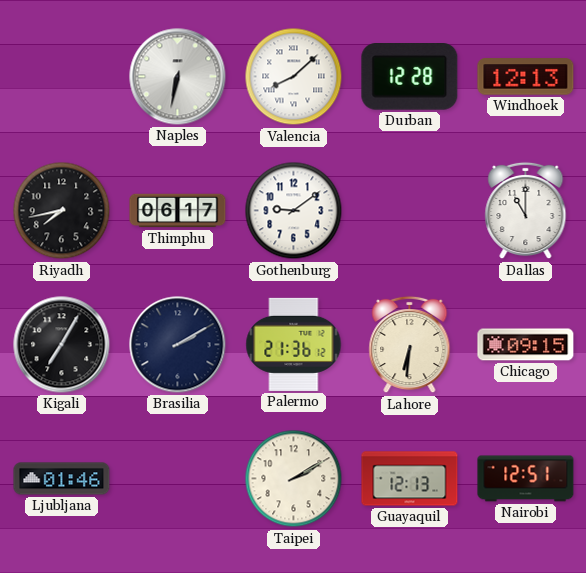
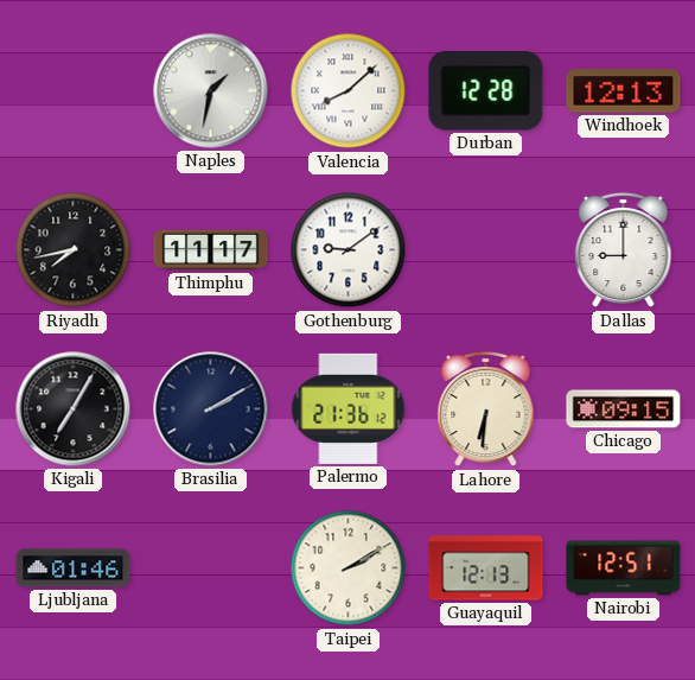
Naples: 6:32 -> 1:32 (211, 91)
Thimphu: 06:17 -> 11:17 (211, 250)
Dallas: 11:00 -> 9:00 (624, 250)
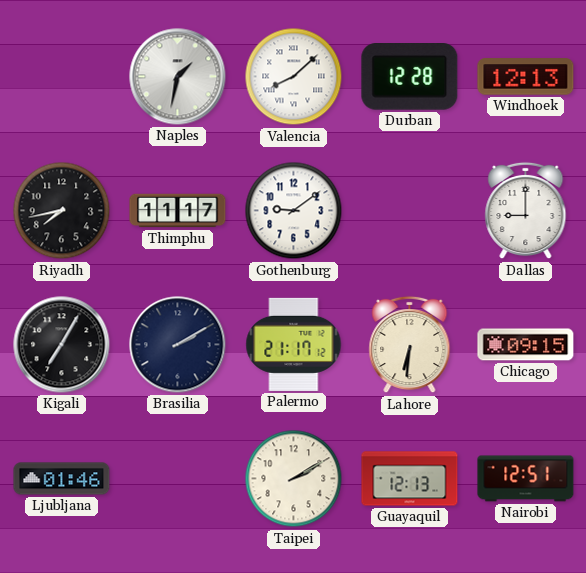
Palermo: 21:36 -> 21:17 (294, 344)
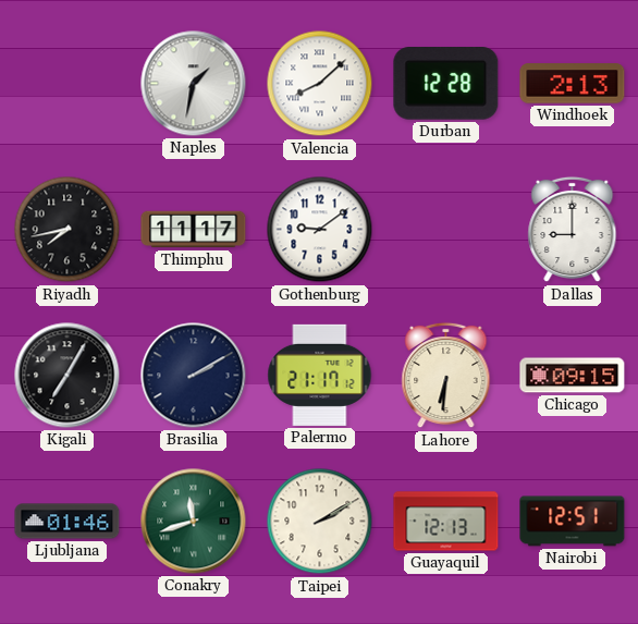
Windhoek: 12:13 -> 2:13 (573, 84)
Conakry: none -> 11:42 (194, 522)
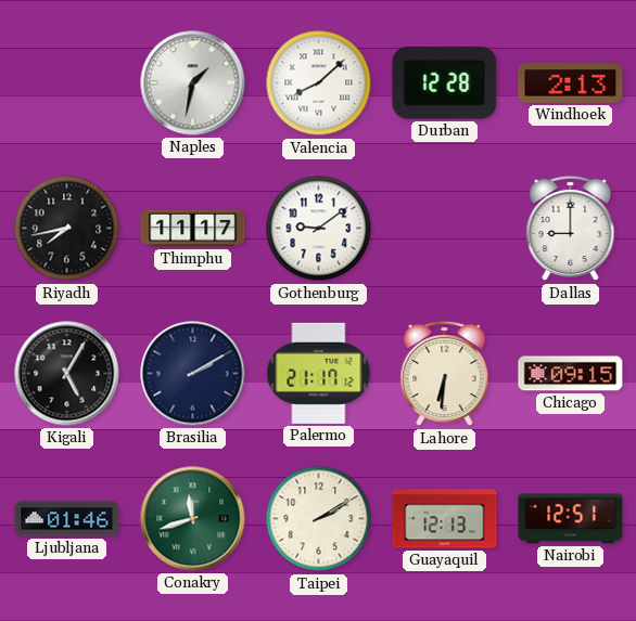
Kigali: 7:05 -> 5:05 (67, 374)
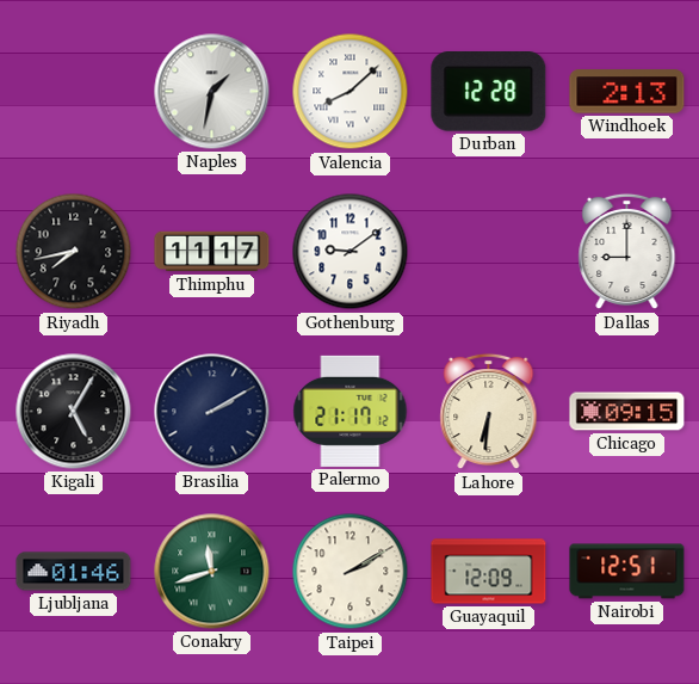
Guayaquil: 12:13 -> 12:09 (489, 572)
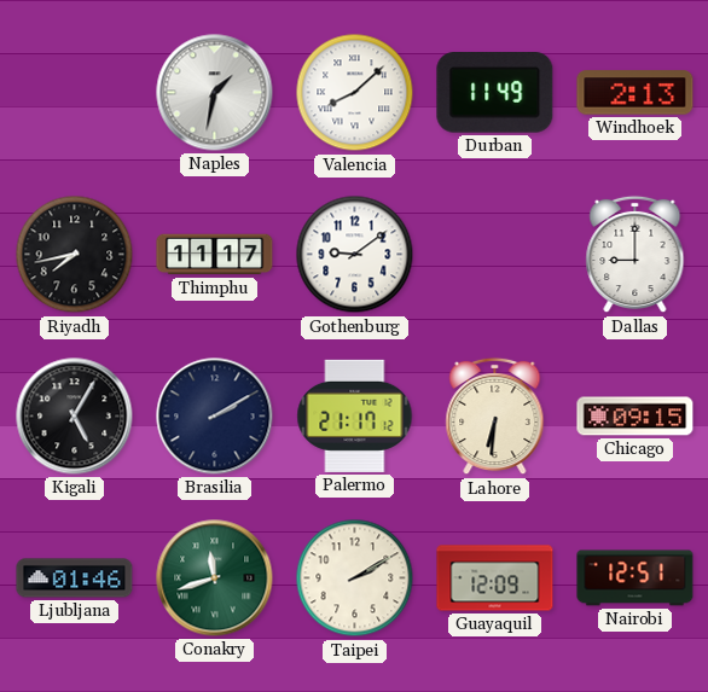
Durban: 12:28 -> 11:49 (495, 93)
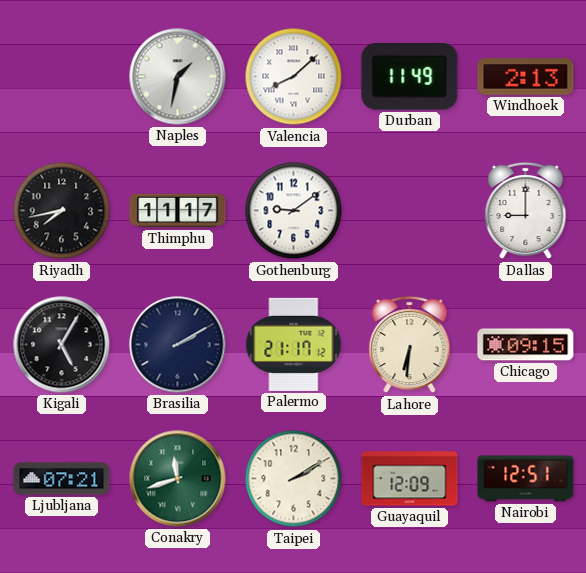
Ljubljana: 01:46 -> 07:21 (62, 479)
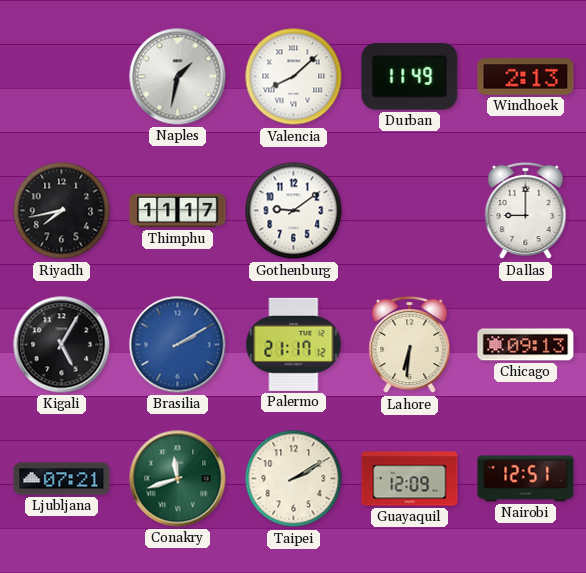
Brasilia dial: navy -> blue (178, 345)
Chicago: 09:15 -> 09:13 (526, 345)
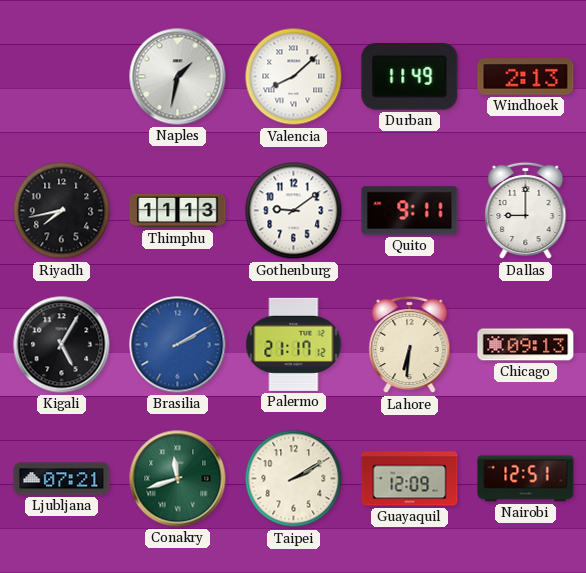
Thimphu: 11:17 -> 11:13 (178, 211)
Quito: none -> 9:11 (410, 211)
